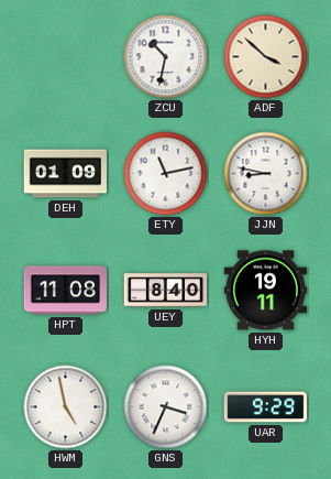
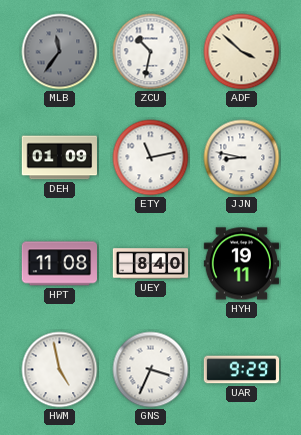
MLB: none -> 11:36 (60, 52)
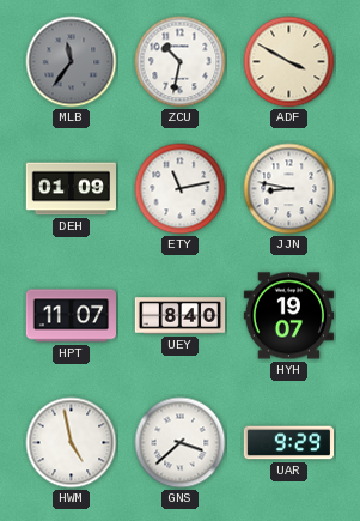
ADF: 3:52 -> 3:50 (289, 62)
HPT: 11:08 -> 11:07 (71, 316)
HYH: 19:11 -> 19:07 (288, 316)
GNS: 3:34 -> 3:38 (181, 443)
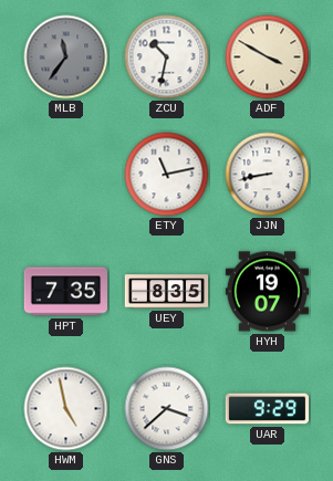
DEH: 01:09 -> none (71, 189)
JJN: 8:47 -> 8:43 (268, 175)
HPT: 11:07 -> 7:35 (65, 292)
UEY: 8:40 -> 8:35 (167, 292)
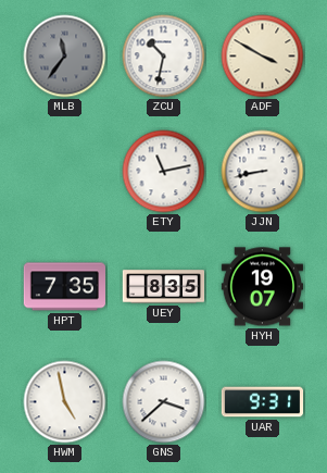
UAR: 9:29 -> 9:31 (263, 402)
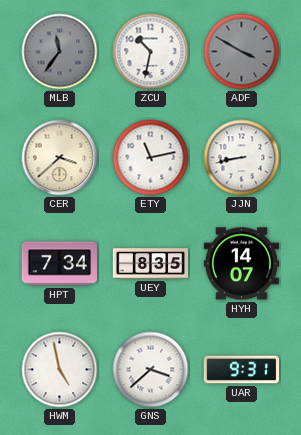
ADF dial: cream -> grey (242, 52)
CER: none -> 3:38 (60, 158)
HPT: 7:35 -> 7:34 (59, 264)
HYH: 19:07 -> 14:07 (241, 264)
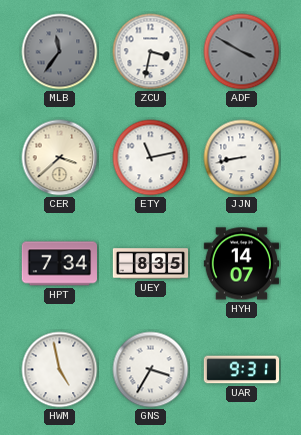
ZCU: 10:32 -> 3:32 (151, 52)
GNS: 3:38 -> 3:35 (151, 370)
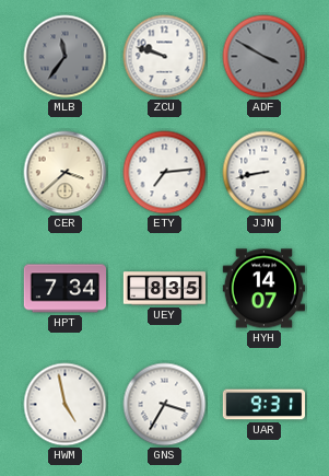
ZCU: 3:32 -> 9:48 (165, 57)
ETY: 11:13 -> 7:14 (165, 173)
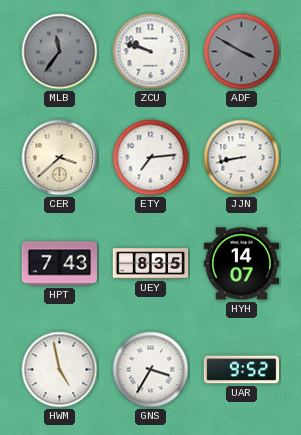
HPT: 7:34 -> 7:43 (59, 264)
UAR: 9:31 -> 9:52 (242, 370)
